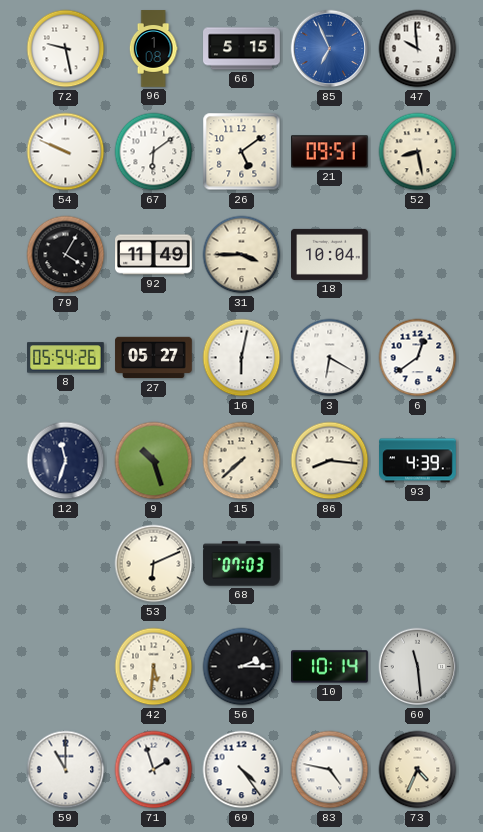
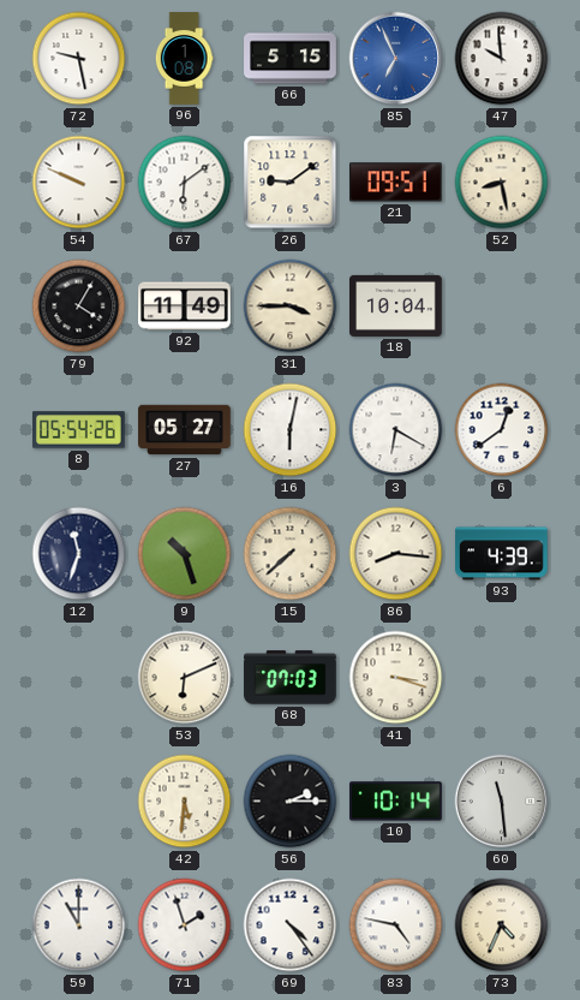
26: 5:09 -> 9:09 (291, 183)
41: none -> 3:18 (396, 678)
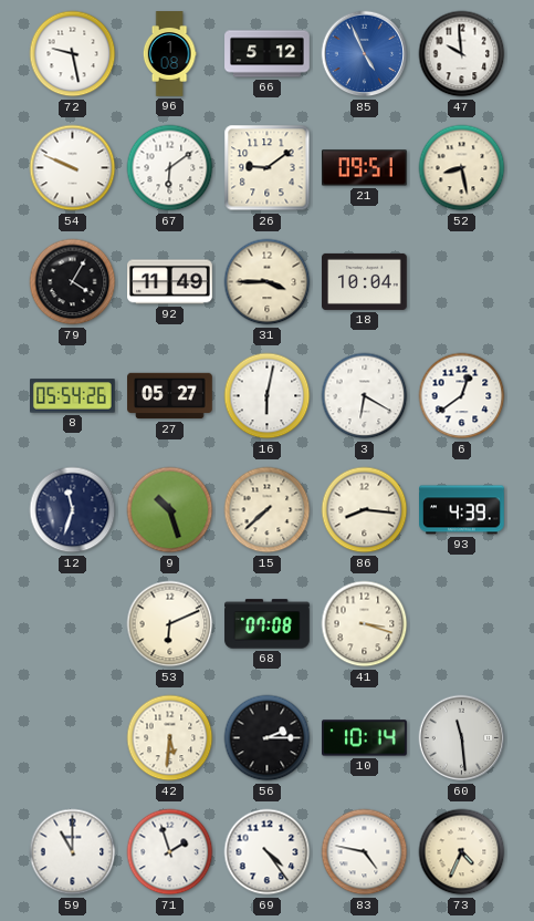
66: 5:15 -> 5:12 (268, 54)
85: 6:56 -> 4:56 (365, 54)
68: 07:03 -> 07:08 (268, 624)
